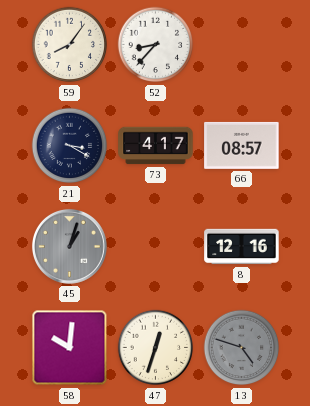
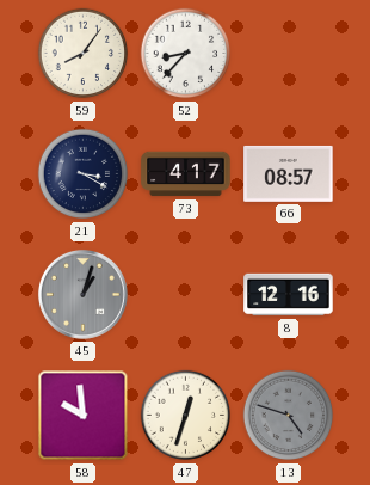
58: 10:01 -> 9:59 (84, 416)
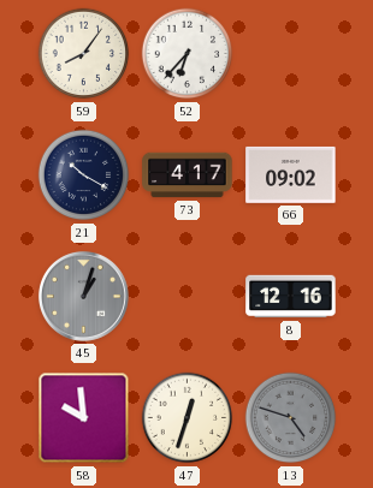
52: 8:37 -> 6:37 (188, 54)
21: 3:20 -> 10:20 (84, 175)
66: 08:57 -> 09:02 (291, 174)
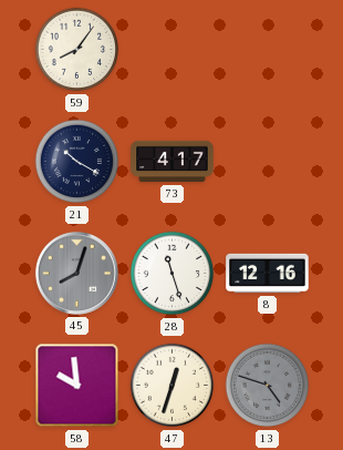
52: 6:37 -> none (188, 54)
66: 09:02 -> none (291, 174)
45: 1:03 -> 8:03 (76, 273)
28: none -> 11:27 (173, 274)
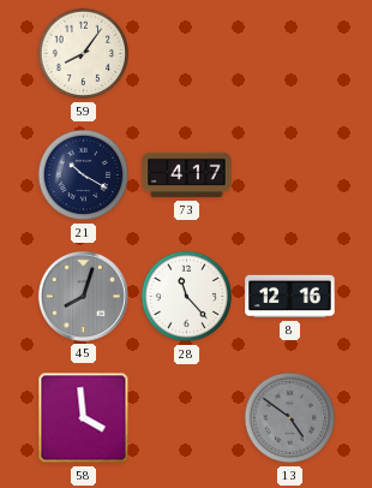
28: 11:27 -> 11:23 (187, 297)
58: 9:59 -> 3:59 (84, 418)
47: 12:33 -> none (173, 386)
13: 4:48 -> 4:51 (290, 418)
